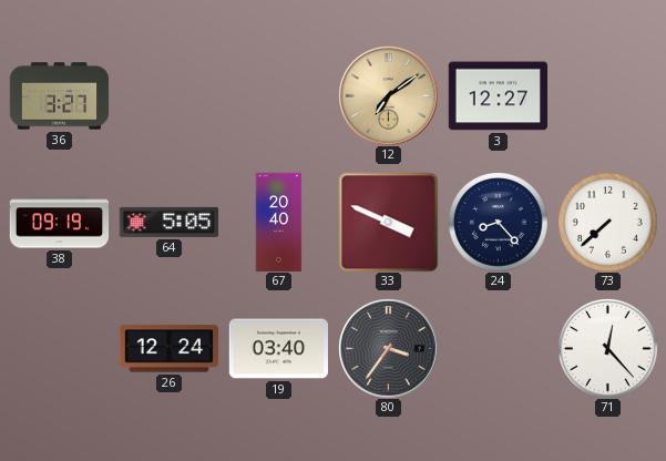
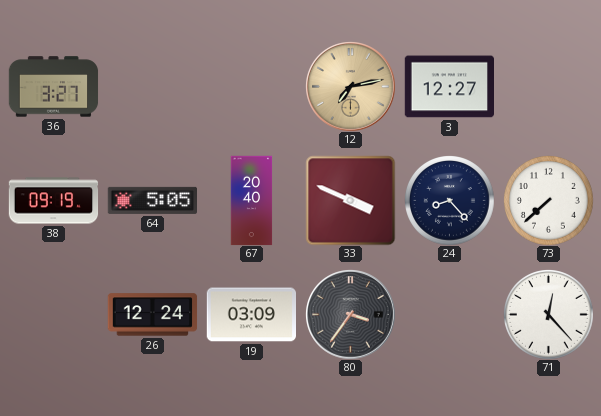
12: 7:09 -> 7:13 (351, 87)
19: 03:40 -> 03:09 (251, 315)
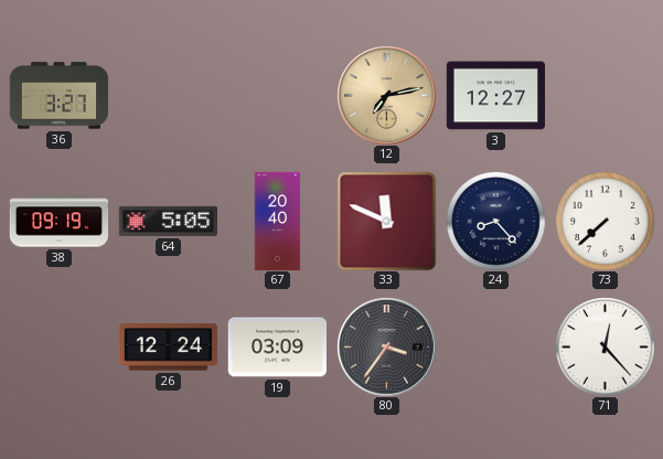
33: 3:49 -> 11:49 (386, 221)
